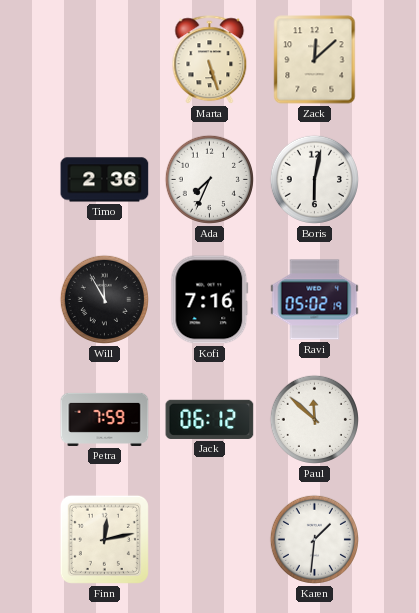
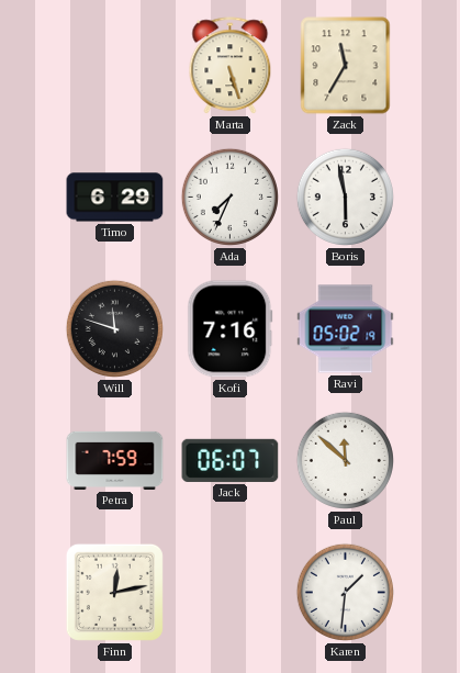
Zack: 12:08 -> 11:35 (346, 66)
Timo: 2:36 -> 6:29 (115, 198)
Boris: 6:02 -> 5:58 (345, 197)
Will: 11:55 -> 11:48 (114, 328)
Jack: 06:12 -> 06:07 (231, 460)
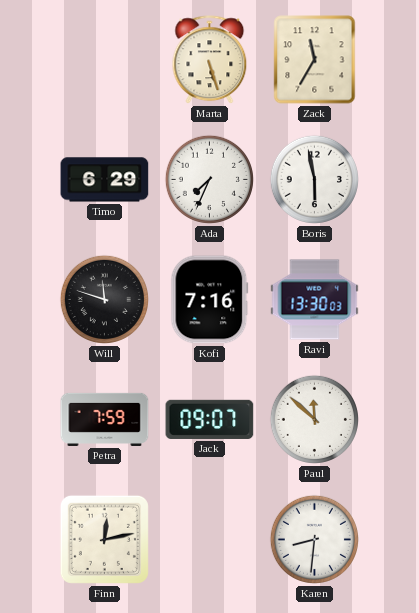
Ravi: 05:02 -> 13:30 (315, 300)
Jack: 06:07 -> 09:07 (210, 419)
Karen: 1:31 -> 8:31 (314, 539)
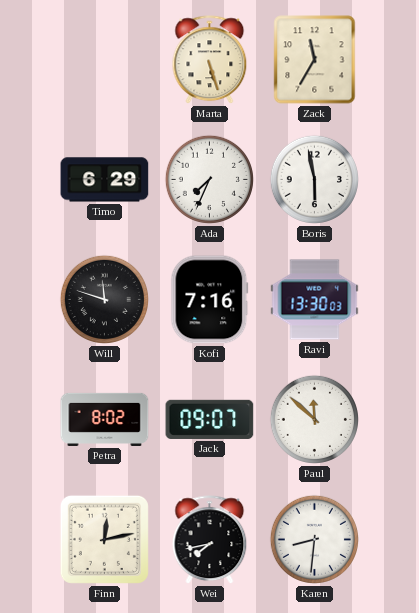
Petra: 7:59 -> 8:02 (105, 419)
Wei: none -> 7:43 (210, 540)
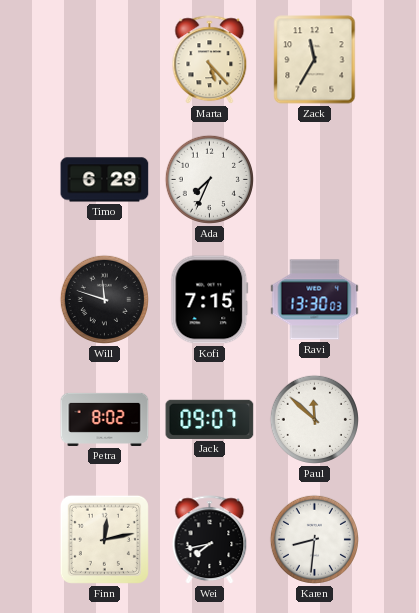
Marta: 5:27 -> 5:23 (210, 60)
Boris: 5:58 -> none (314, 179)
Kofi: 7:16 -> 7:15 (210, 300)
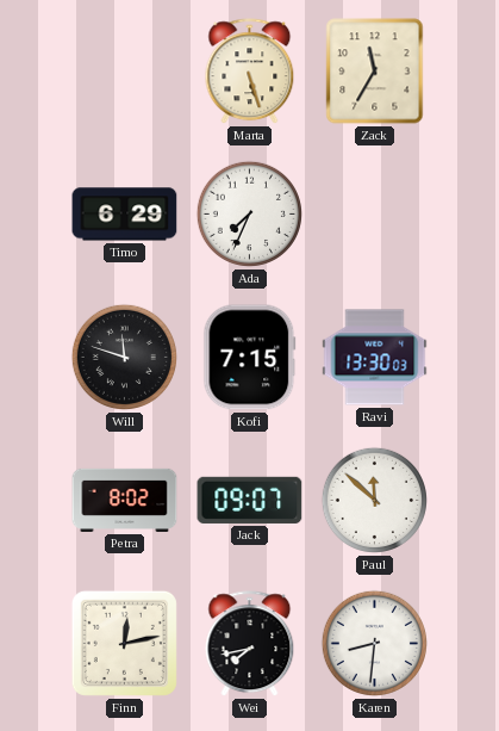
Marta: 5:23 -> 5:27 (250, 72)
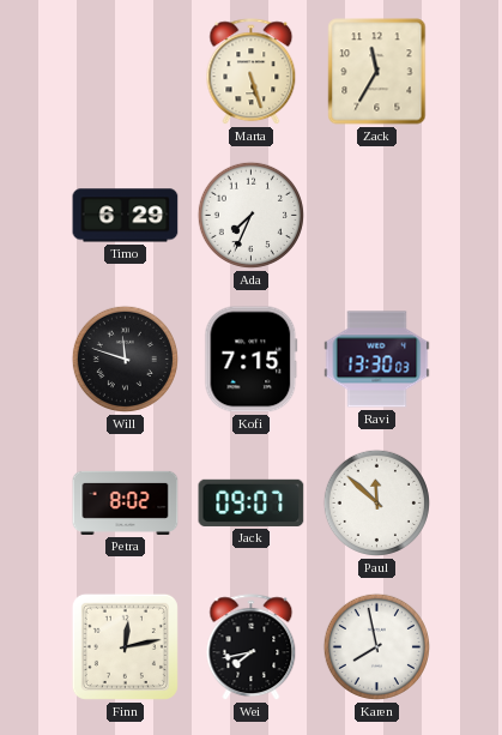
Karen: 8:31 -> 7:58 (376, 646)
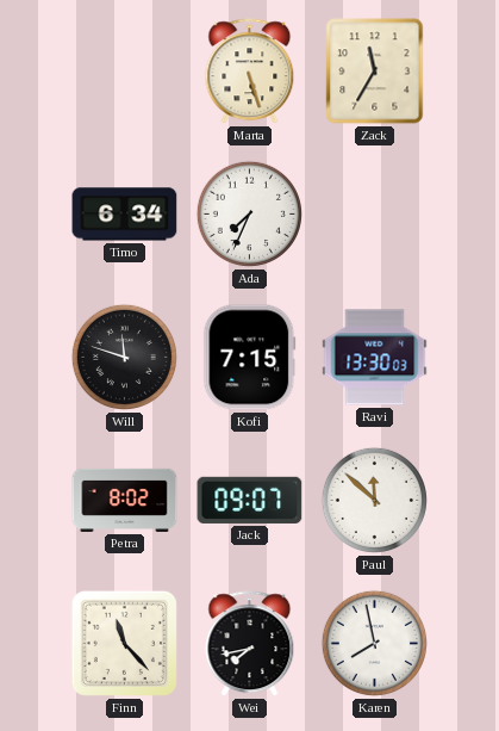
Timo: 6:29 -> 6:34 (125, 215)
Finn: 12:13 -> 11:23 (124, 643)
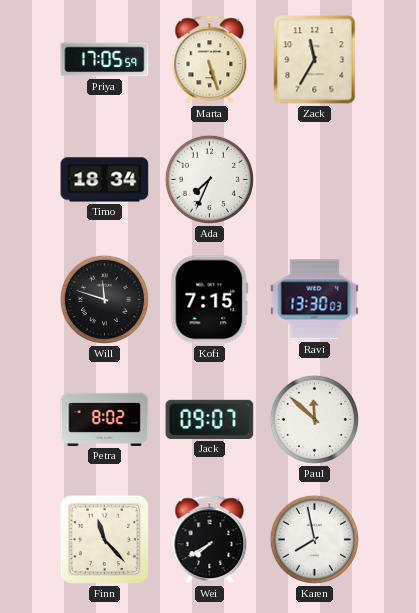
Priya: none -> 17:05 (105, 60)
Timo: 6:34 -> 18:34 (105, 180)
Wei: 7:43 -> 7:40 (210, 540)
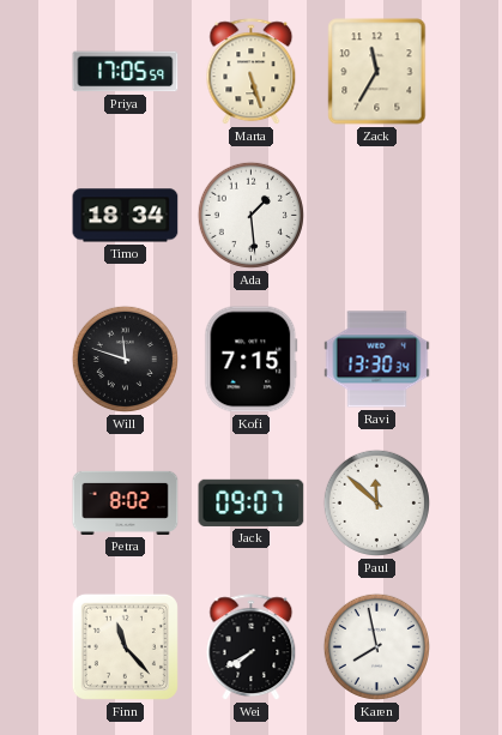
Ada: 7:34 -> 1:29 (250, 215)
Ravi: 13:30:03 -> 13:30:34 (377, 360)
